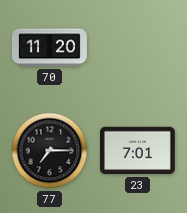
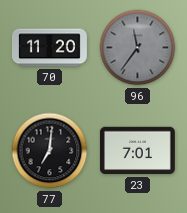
96: none -> 11:36 (138, 48)
77: 7:15 -> 7:01 (50, 151)
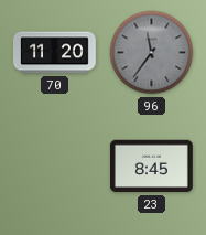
77: 7:01 -> none (50, 151)
23: 7:01 -> 8:45 (151, 167)
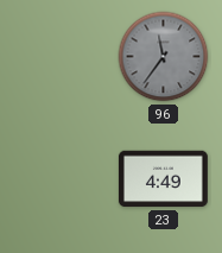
70: 11:20 -> none (54, 53)
23: 8:45 -> 4:49 (163, 179)
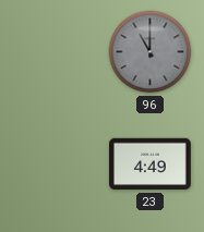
96: 11:36 -> 11:00 (151, 52)
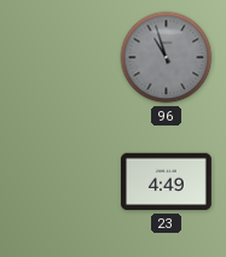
96: 11:00 -> 10:57 (167, 58)
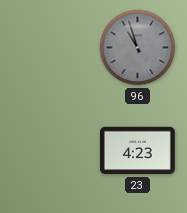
23: 4:49 -> 4:23 (137, 151)
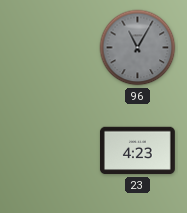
96: 10:57 -> 11:05 (138, 48)
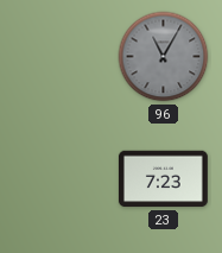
23: 4:23 -> 7:23 (163, 179)
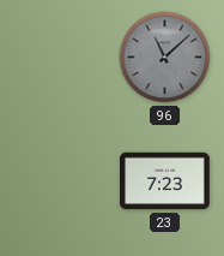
96: 11:05 -> 11:08 (165, 58)
